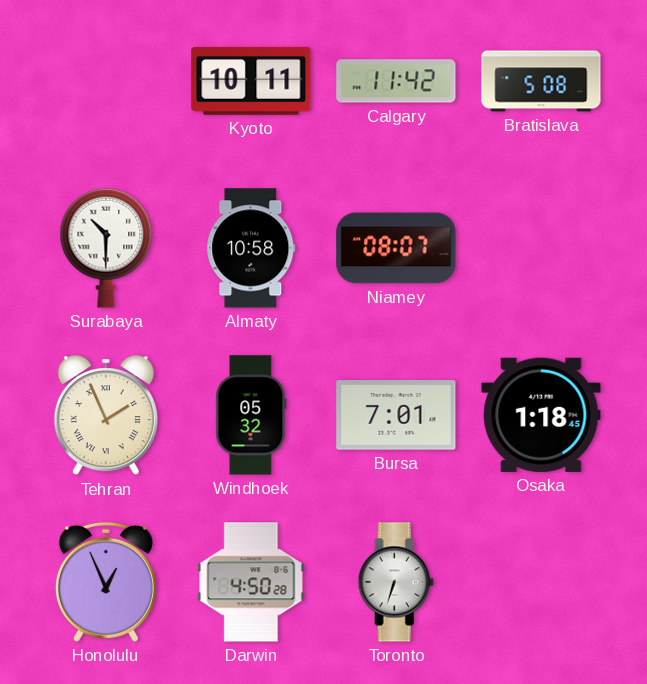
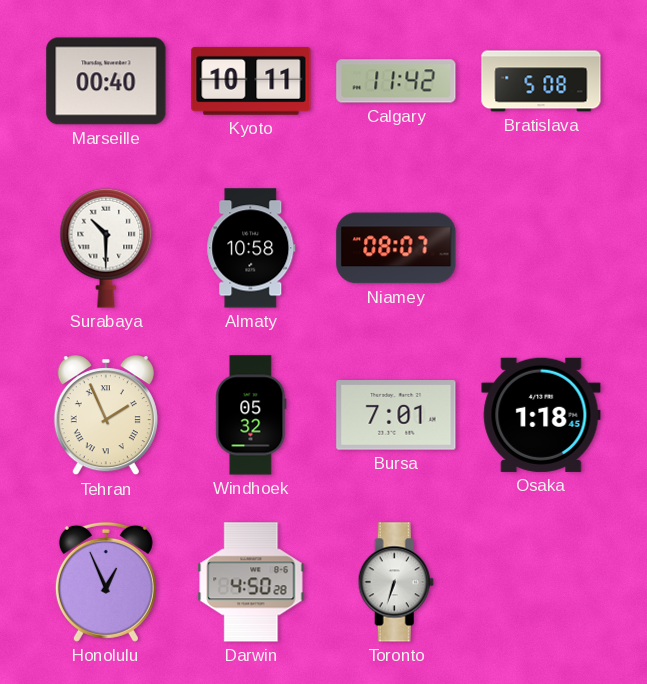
Marseille: none -> 00:40 (106, 81)
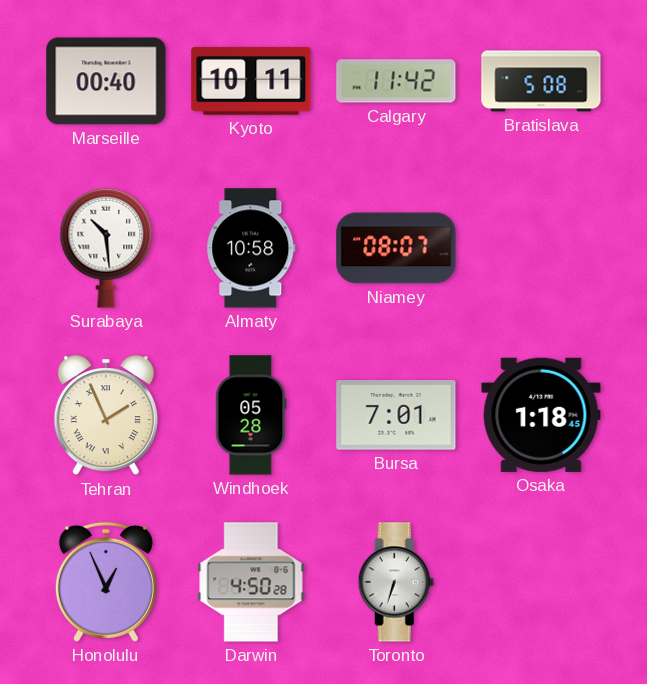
Surabaya: 10:30 -> 10:29 (106, 248)
Windhoek: 05:32 -> 05:28 (251, 415)
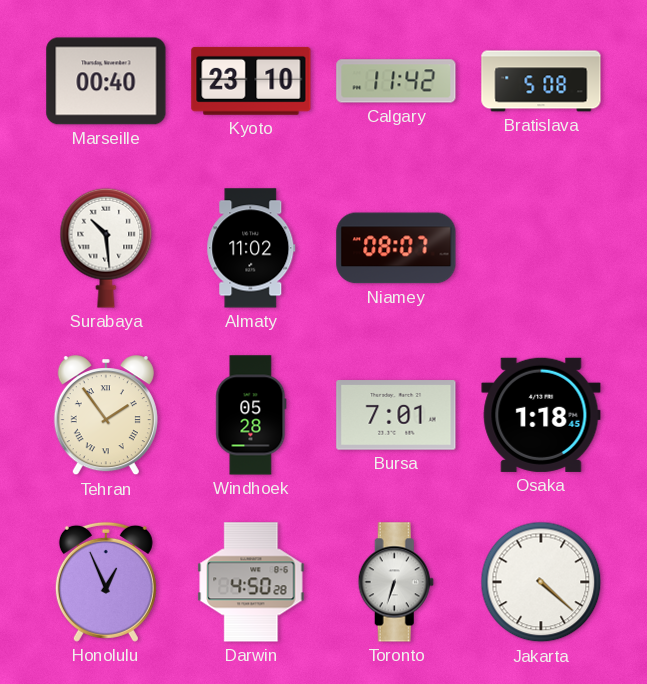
Kyoto: 10:11 -> 23:10 (251, 81)
Almaty: 10:58 -> 11:02 (251, 248)
Tehran: 1:56 -> 1:54 (106, 416)
Jakarta: none -> 4:22 (541, 582)
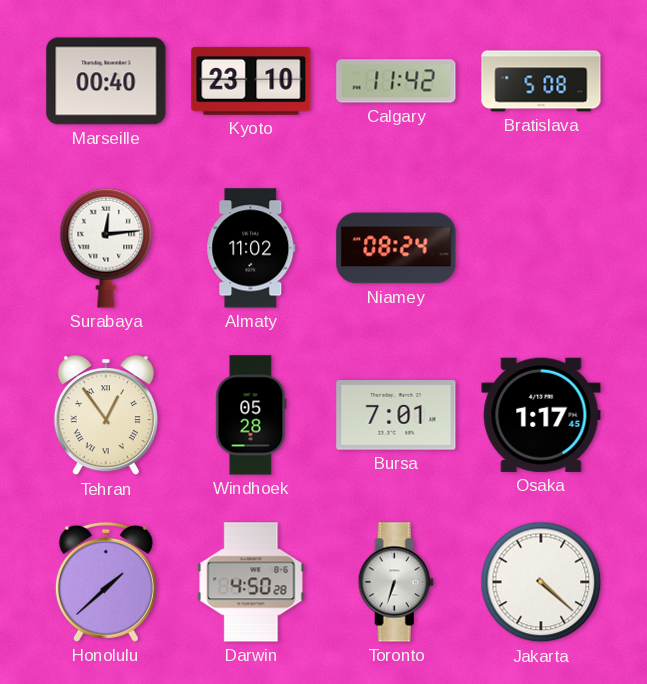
Surabaya: 10:29 -> 12:14 (106, 248)
Niamey: 08:07 -> 08:24 (396, 248)
Tehran: 1:54 -> 12:54 (106, 416)
Osaka: 1:18 -> 1:17 (541, 415)
Honolulu: 12:56 -> 1:38 (106, 582)
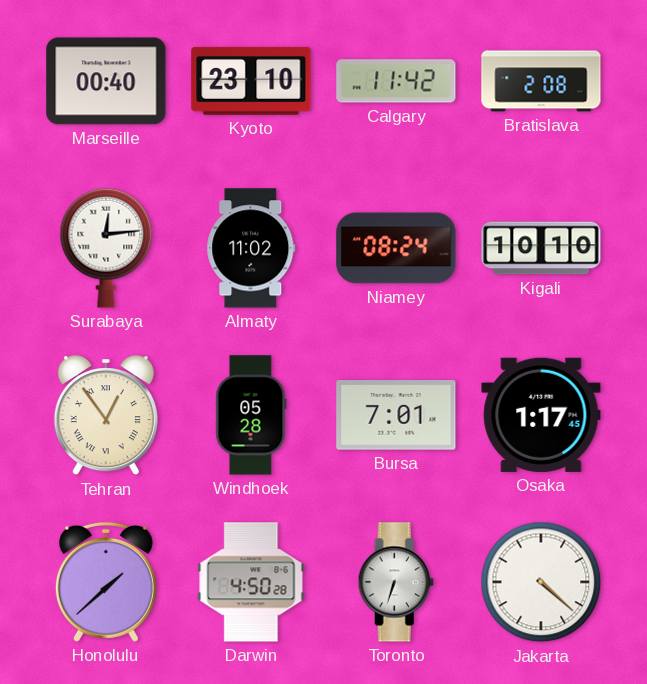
Bratislava: 5:08 -> 2:08 (541, 81)
Kigali: none -> 10:10 (541, 248)
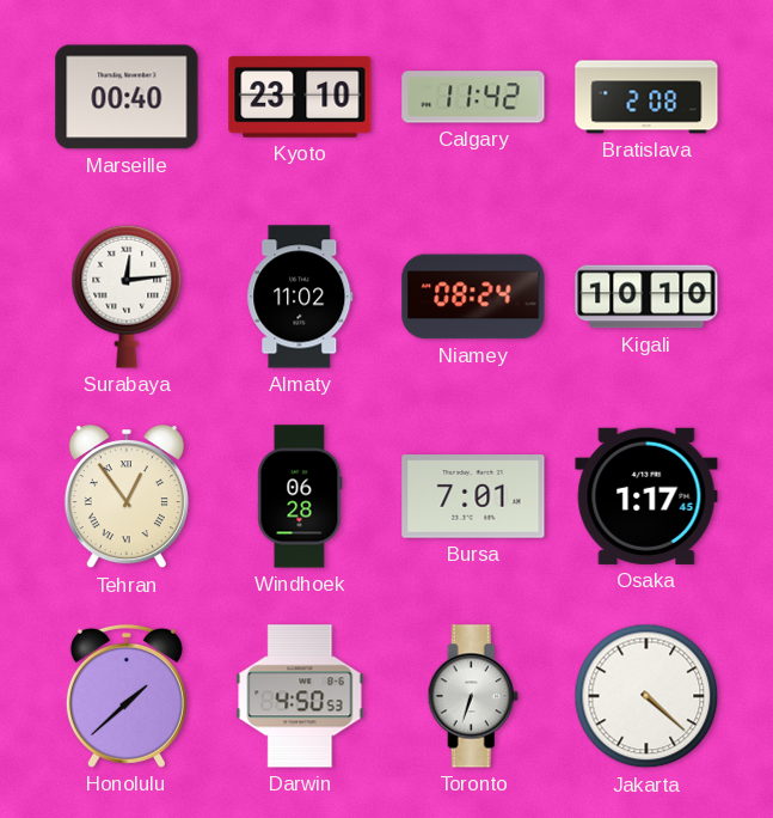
Windhoek: 05:28 -> 06:28 (300, 496)
Darwin: 4:50:28 -> 4:50:53 (300, 696)
